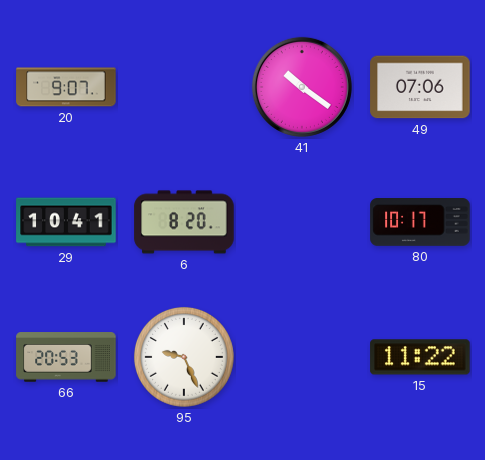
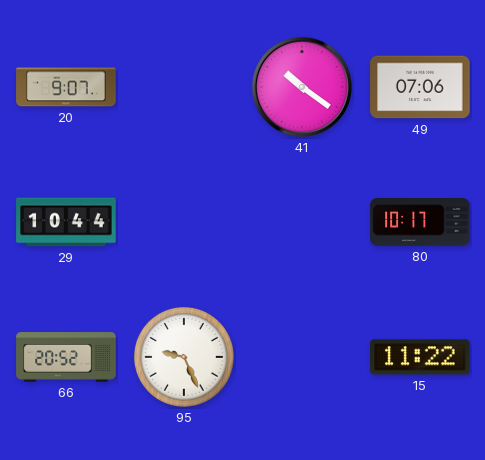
29: 10:41 -> 10:44 (66, 222)
6: 8:20 -> none (184, 222)
66: 20:53 -> 20:52 (66, 357)
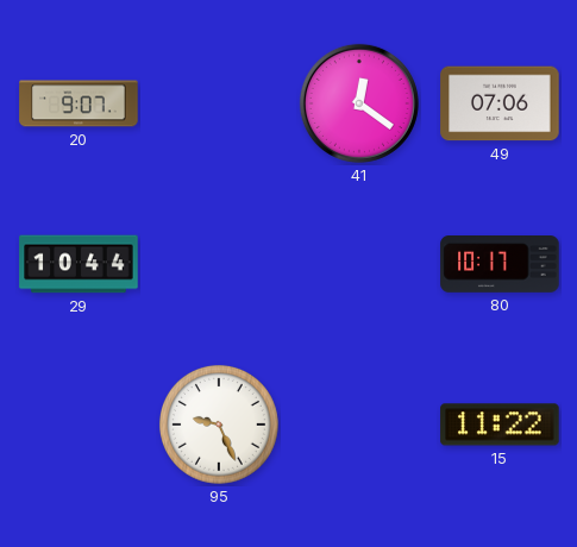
41: 10:21 -> 12:21 (359, 103)
66: 20:52 -> none (66, 357)
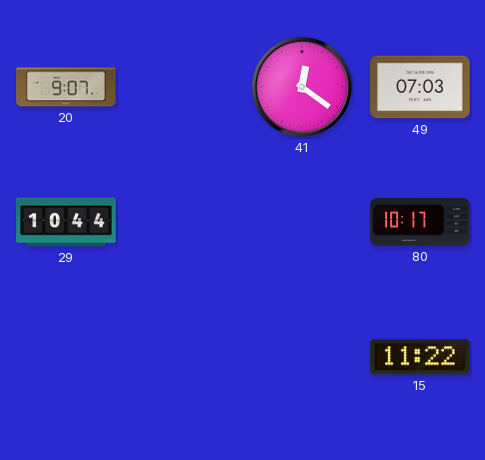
49: 07:06 -> 07:03 (420, 87)
95: 9:26 -> none (219, 425)
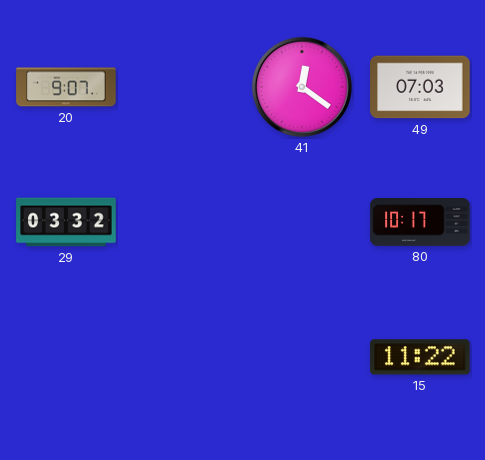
29: 10:44 -> 03:32 (66, 222)
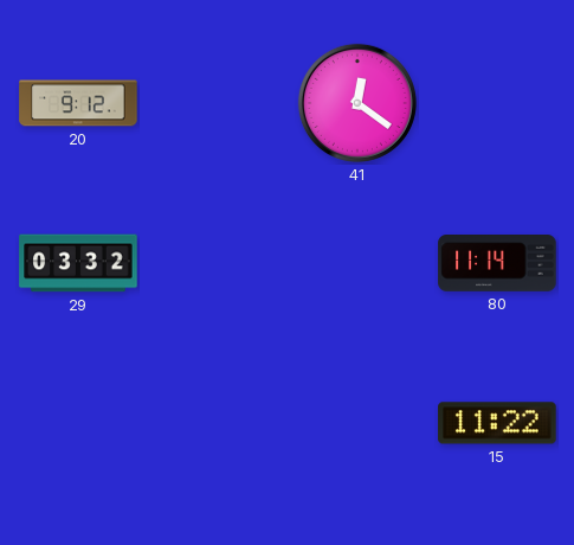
20: 9:07 -> 9:12 (78, 103)
49: 07:03 -> none (420, 87)
80: 10:17 -> 11:14 (497, 264)
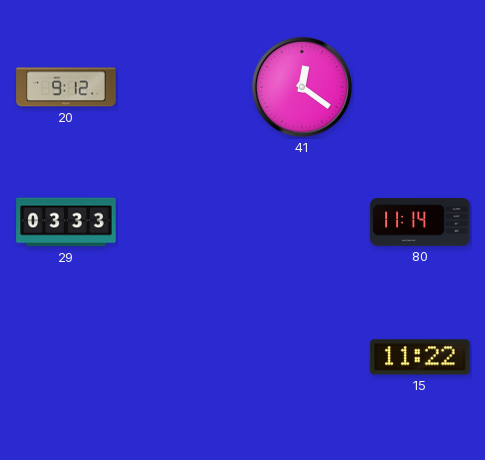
29: 03:32 -> 03:33 (66, 222)
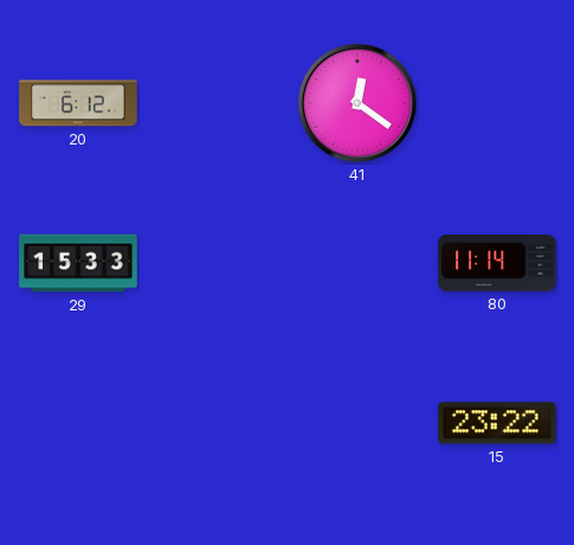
20: 9:12 -> 6:12 (78, 103)
29: 03:33 -> 15:33 (78, 263)
15: 11:22 -> 23:22 (497, 423)
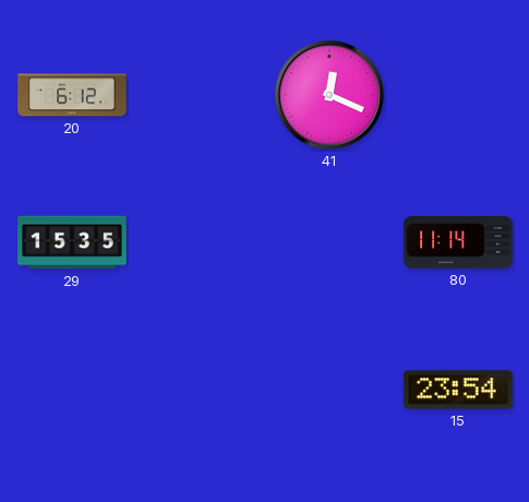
41: 12:21 -> 12:19 (329, 95)
29: 15:33 -> 15:35 (72, 242)
15: 23:22 -> 23:54 (458, 390)
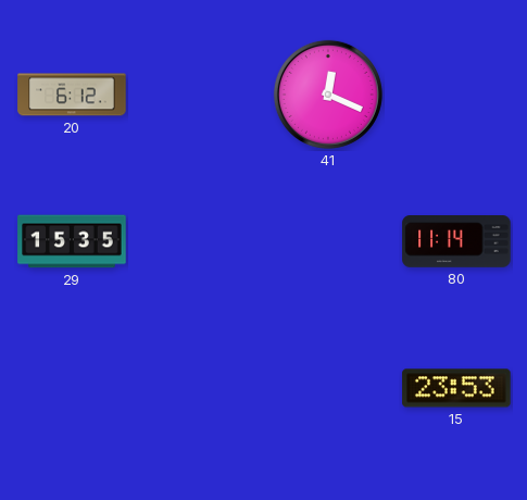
15: 23:54 -> 23:53 (456, 388)
